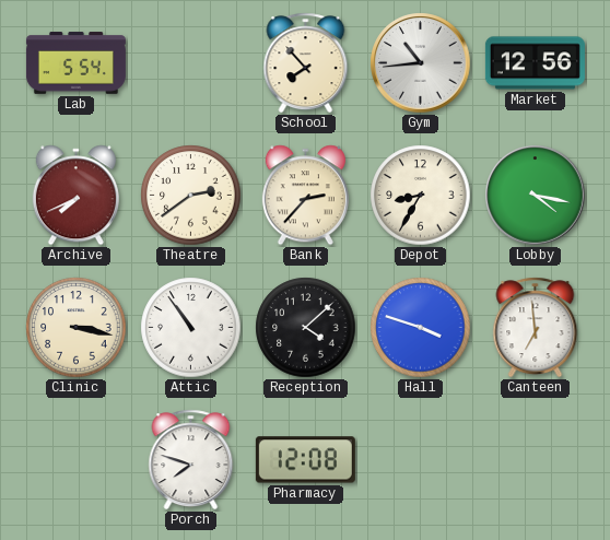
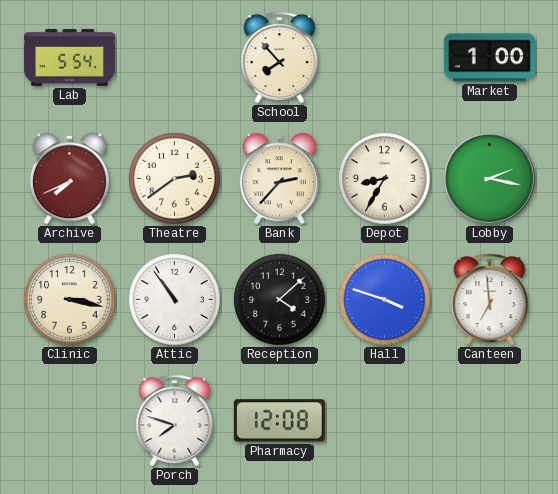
Gym: 10:44 -> none (421, 63)
Market: 12:56 -> 1:00 (489, 58)
Lobby: 4:17 -> 2:17 (490, 179)
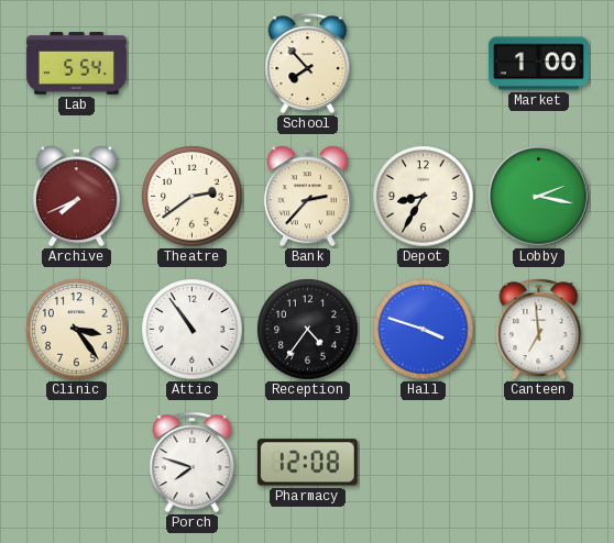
Clinic: 3:17 -> 3:24 (77, 330)
Reception: 4:08 -> 4:36 (308, 330)
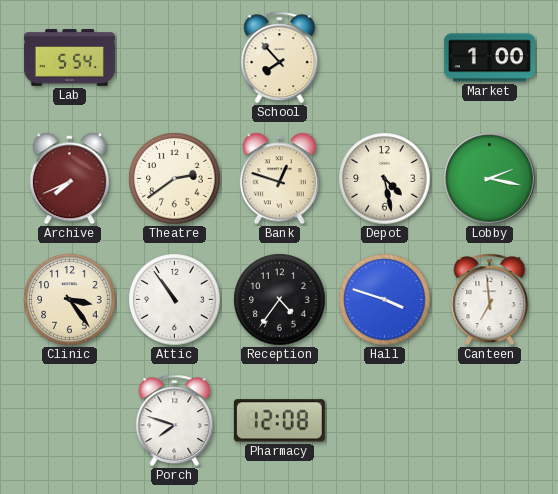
Bank: 2:37 -> 12:48 (279, 179)
Depot: 8:35 -> 4:28 (385, 179)
